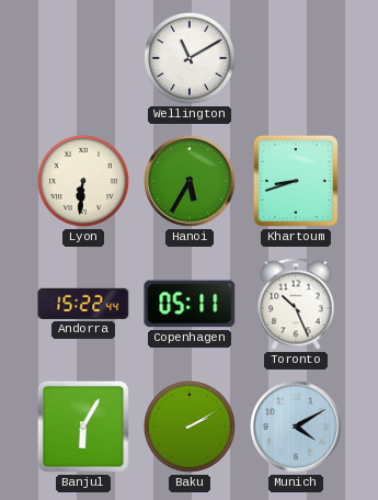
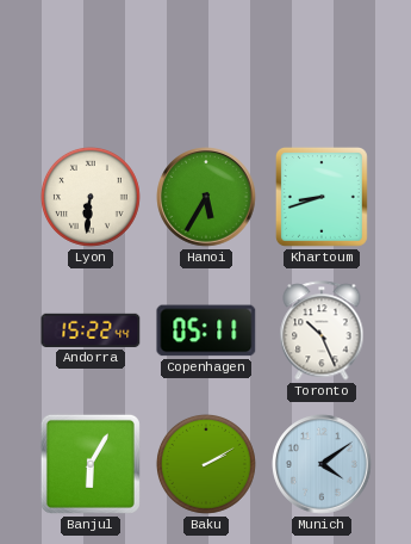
Wellington: 11:10 -> none (190, 58)
Munich: 4:10 -> 4:09 (322, 464)
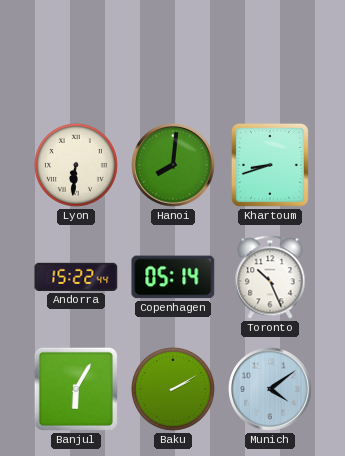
Hanoi: 5:35 -> 8:01 (173, 165)
Copenhagen: 05:11 -> 05:14 (173, 277)
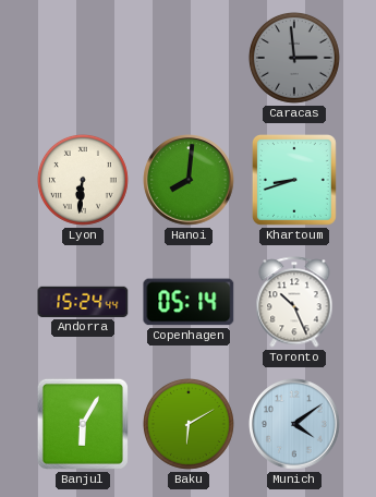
Caracas: none -> 2:59 (294, 58)
Andorra: 15:22 -> 15:24 (83, 302)
Baku: 2:10 -> 6:10 (189, 424)
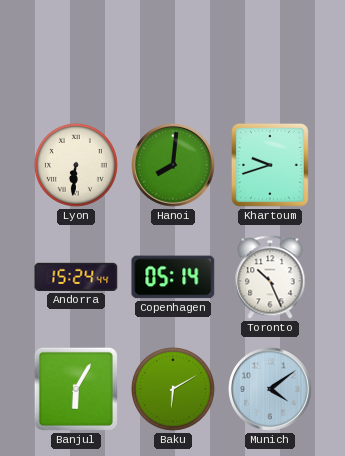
Caracas: 2:59 -> none (294, 58)
Khartoum: 8:42 -> 9:42 (270, 165)
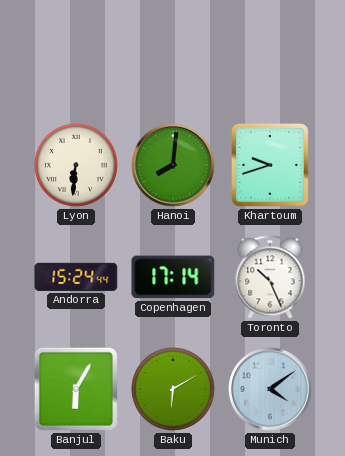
Copenhagen: 05:14 -> 17:14 (173, 277)
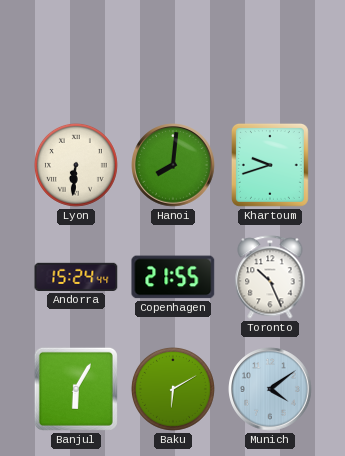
Copenhagen: 17:14 -> 21:55 (173, 277)
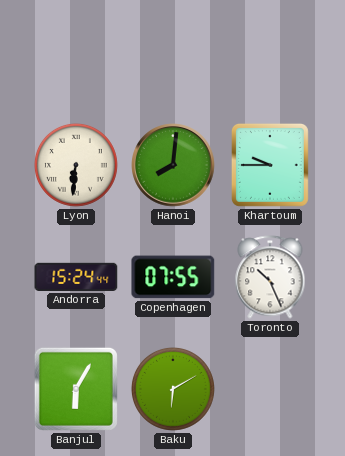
Khartoum: 9:42 -> 9:45 (270, 165)
Copenhagen: 21:55 -> 07:55 (173, 277)
Munich: 4:09 -> none (270, 389)
